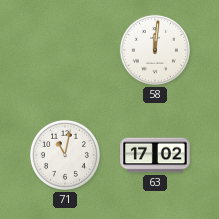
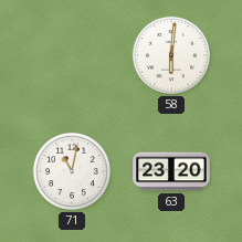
58: 12:01 -> 6:01 (171, 55)
63: 17:02 -> 23:20 (171, 171)
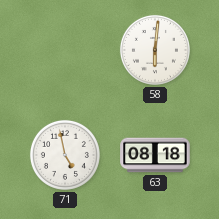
71: 11:02 -> 4:58 (65, 155)
63: 23:20 -> 08:18 (155, 155)
